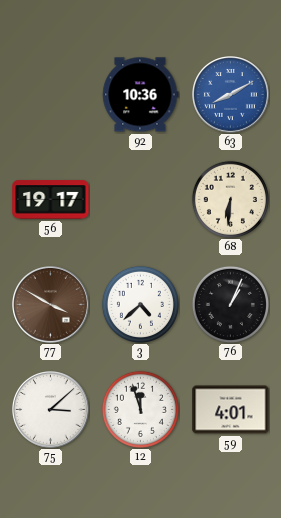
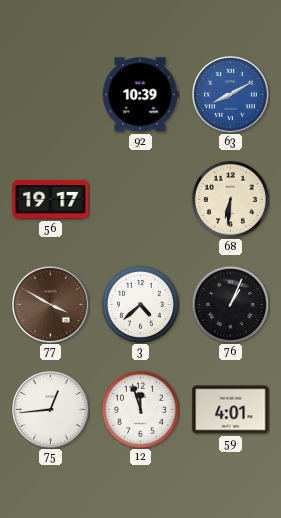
92: 10:36 -> 10:39 (141, 95)
75: 3:08 -> 12:44 (51, 410)
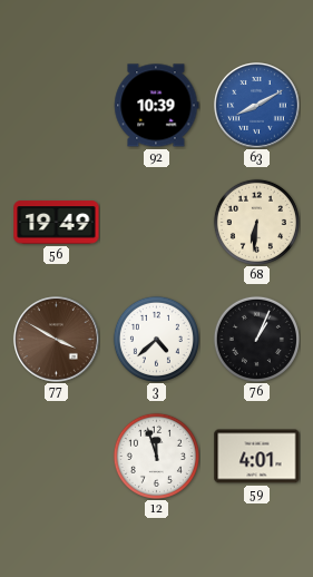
56: 19:17 -> 19:49 (57, 223)
75: 12:44 -> none (51, 410)
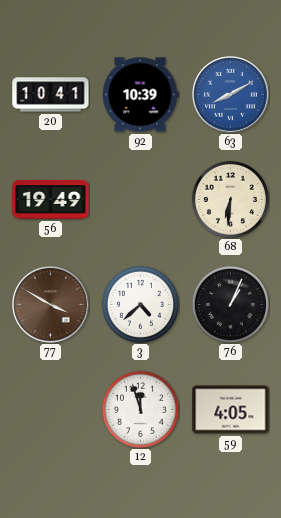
20: none -> 10:41 (51, 95)
59: 4:01 -> 4:05 (231, 410)
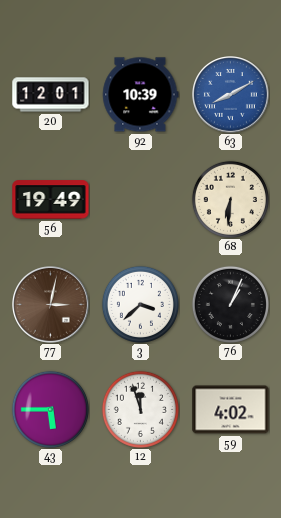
20: 10:41 -> 12:01 (51, 95)
77: 3:50 -> 3:02 (51, 305)
3: 4:38 -> 3:38 (140, 304)
43: none -> 5:45 (50, 409)
59: 4:05 -> 4:02 (231, 410)
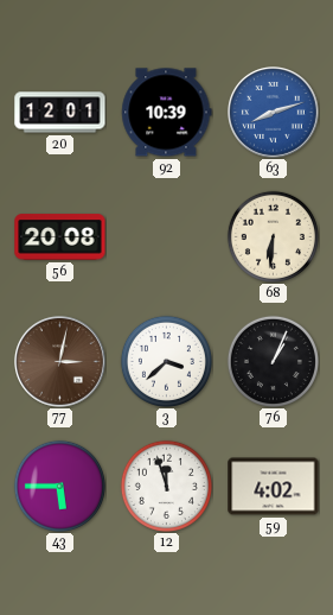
63: 8:10 -> 8:12 (274, 113)
56: 19:49 -> 20:08 (60, 237)
